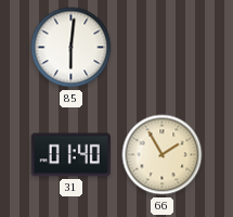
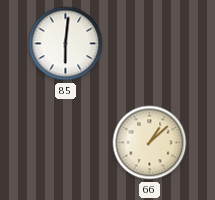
31: 01:40 -> none (70, 155)
66: 1:55 -> 1:08 (150, 143)
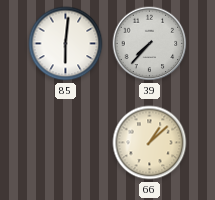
39: none -> 7:37 (150, 44)
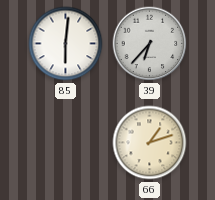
39: 7:37 -> 6:37 (150, 44)
66: 1:08 -> 1:12 (150, 143)
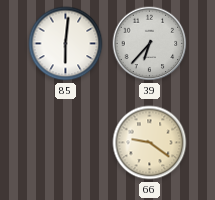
66: 1:12 -> 9:21 (150, 143)
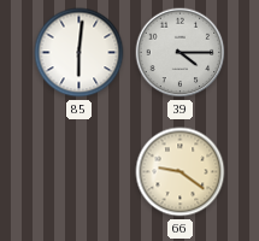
39: 6:37 -> 4:15 (181, 53)
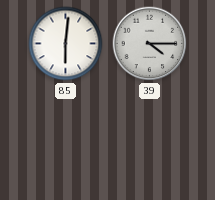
66: 9:21 -> none (181, 172)
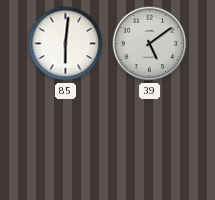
39: 4:15 -> 5:09 (150, 44)
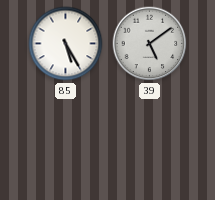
85: 6:01 -> 5:25 (66, 44)
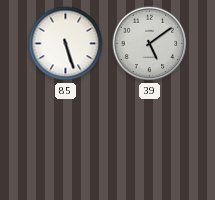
85: 5:25 -> 5:27 (66, 44)
